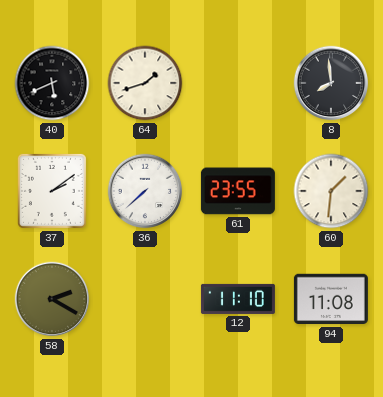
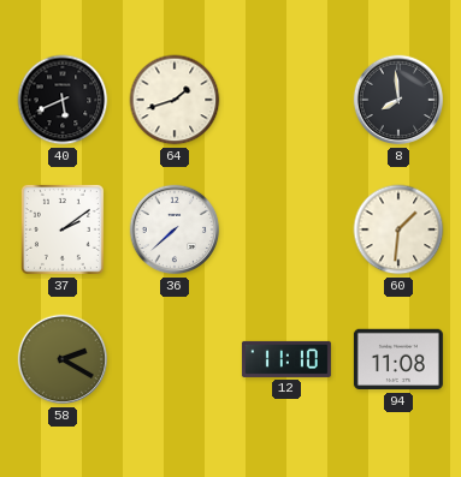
61: 23:55 -> none (238, 191)
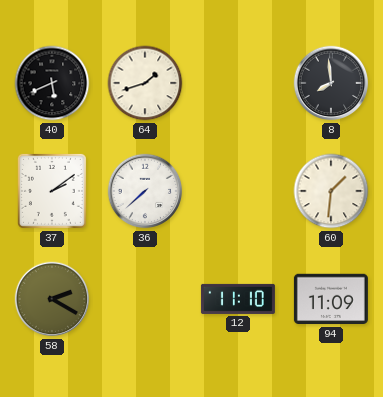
94: 11:08 -> 11:09 (331, 299)
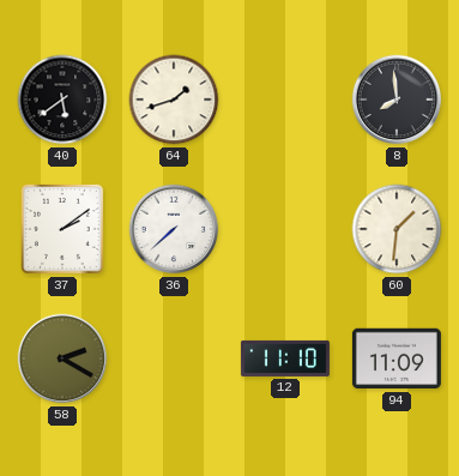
40: 5:41 -> 5:39 (62, 100)
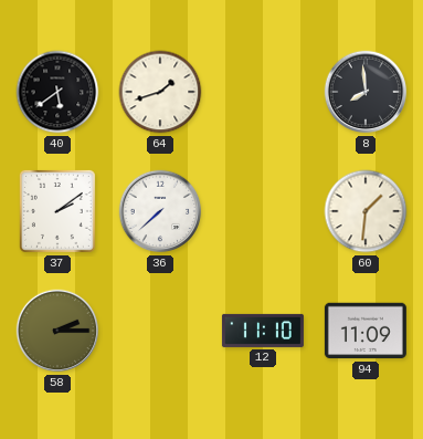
58: 2:20 -> 2:15 (57, 331)
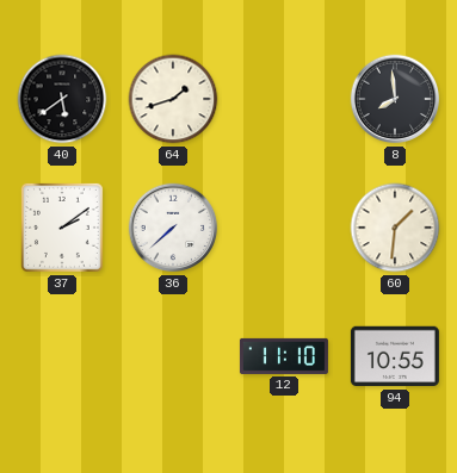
58: 2:15 -> none (57, 331)
94: 11:09 -> 10:55 (395, 356)
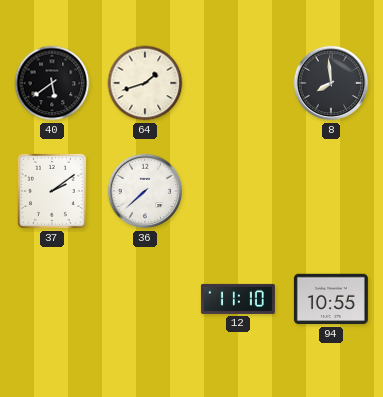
60: 1:31 -> none (395, 228)
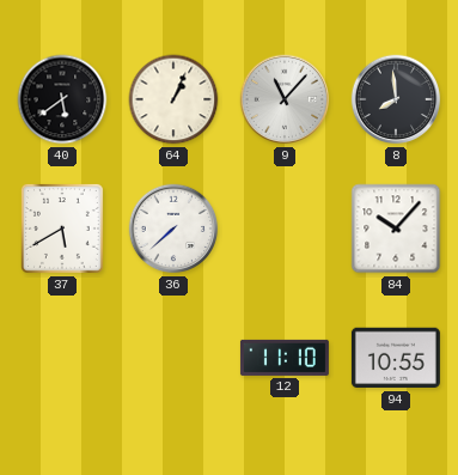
64: 1:42 -> 1:04 (173, 99)
9: none -> 11:07 (285, 99)
37: 2:09 -> 5:40 (62, 229)
84: none -> 10:07 (396, 229)
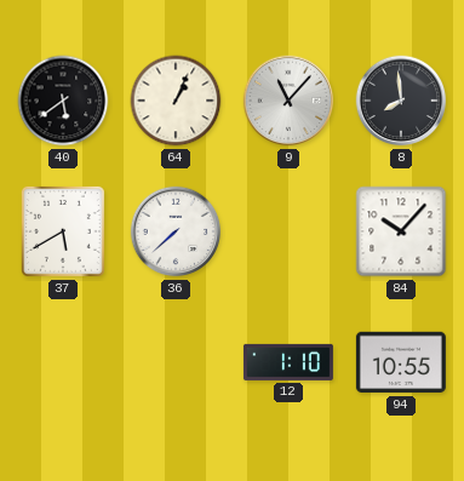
12: 11:10 -> 1:10 (288, 362)
